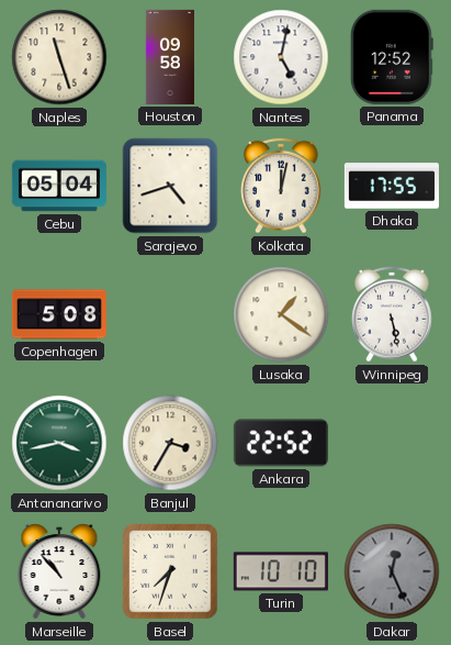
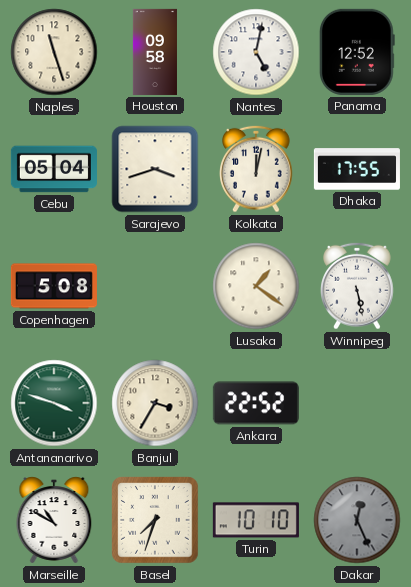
Sarajevo: 4:42 -> 3:42 (155, 169)
Antananarivo: 3:43 -> 3:48 (54, 403)
Marseille: 10:53 -> 10:50 (54, 520)
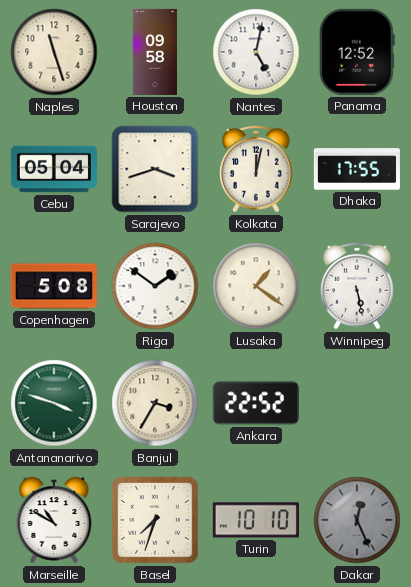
Riga: none -> 1:51 (155, 286)
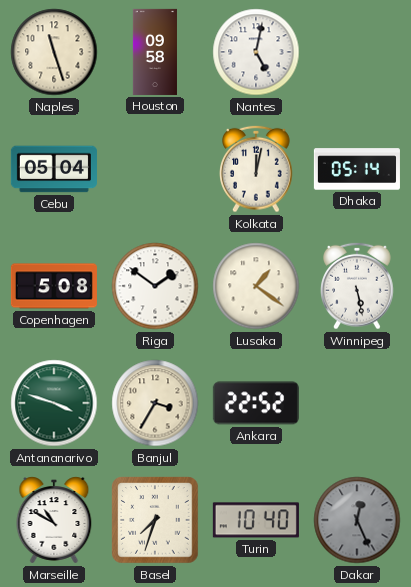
Panama: 12:52 -> none (357, 52)
Sarajevo: 3:42 -> none (155, 169)
Dhaka: 17:55 -> 05:14 (357, 169)
Turin: 10:10 -> 10:40 (256, 520)
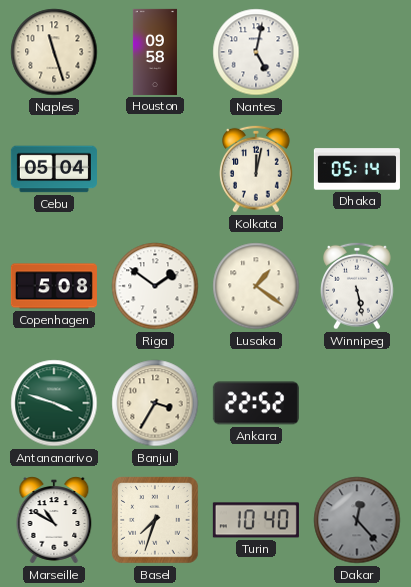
Dakar: 12:26 -> 12:23 (357, 520)
